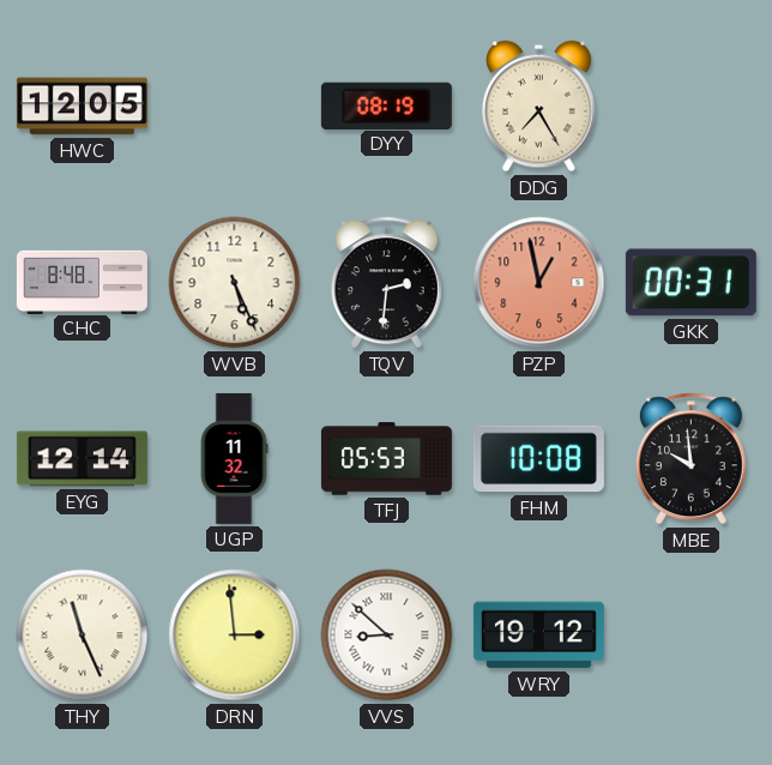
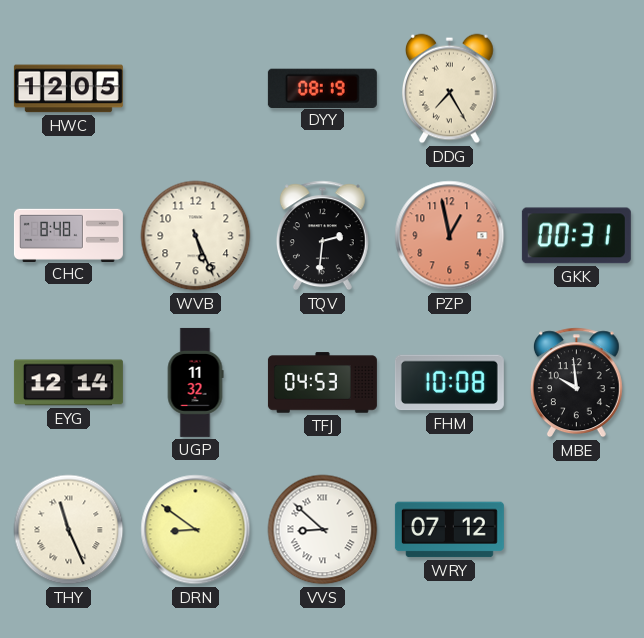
TFJ: 05:53 -> 04:53 (322, 383)
DRN: 2:59 -> 8:51 (196, 530)
WRY: 19:12 -> 07:12 (449, 530)
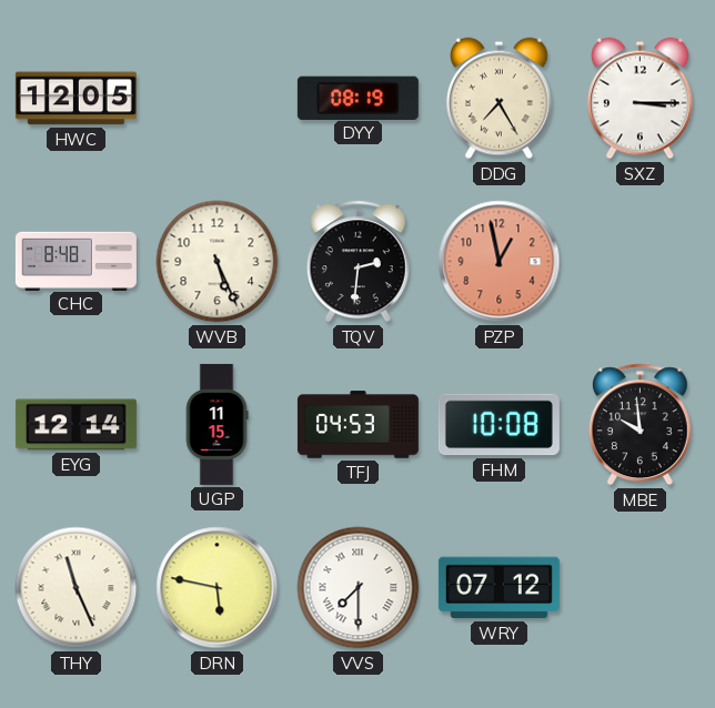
SXZ: none -> 3:15 (641, 99)
GKK: 00:31 -> none (576, 236)
UGP: 11:32 -> 11:15 (216, 424)
DRN: 8:51 -> 5:47 (218, 588)
VVS: 8:52 -> 7:30 (359, 588)
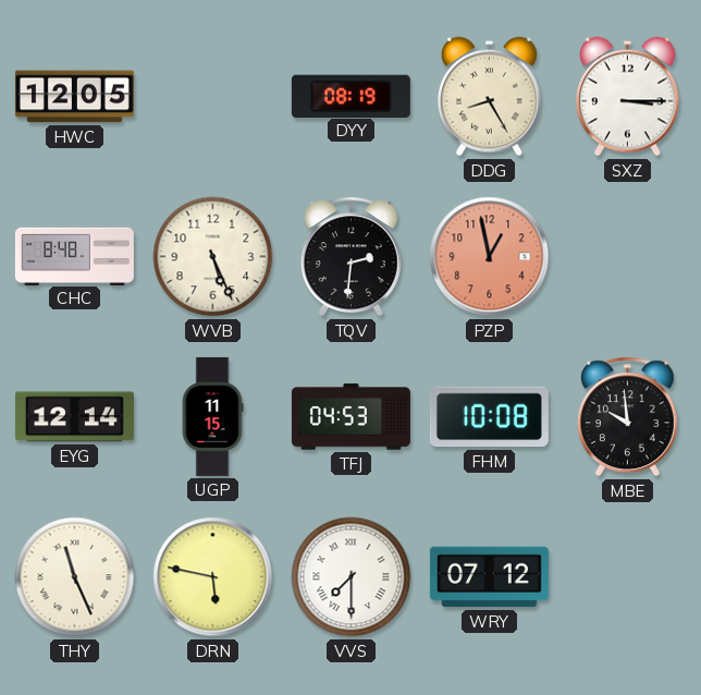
DDG: 7:25 -> 8:25 (490, 97)
